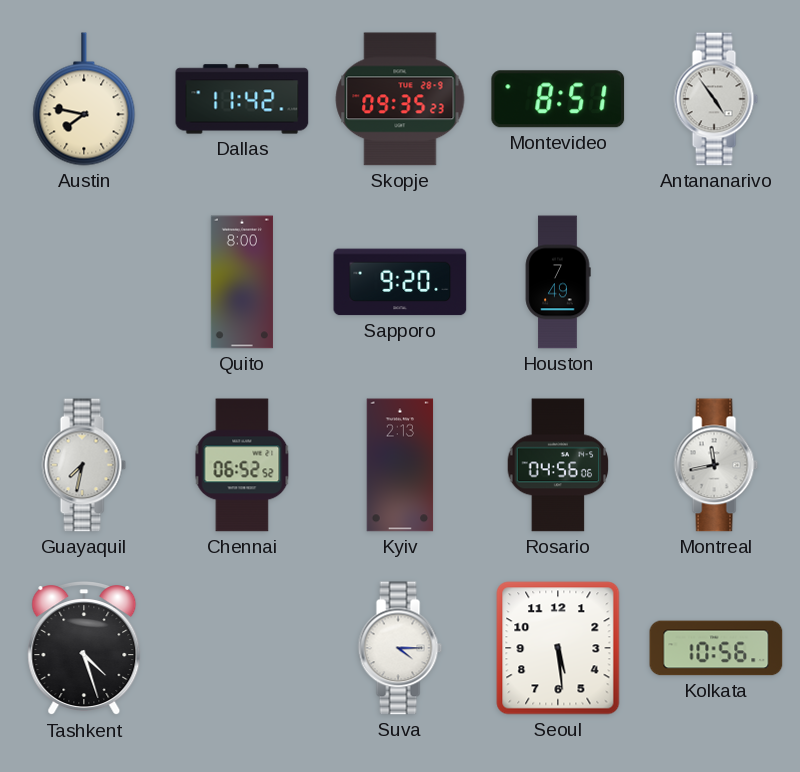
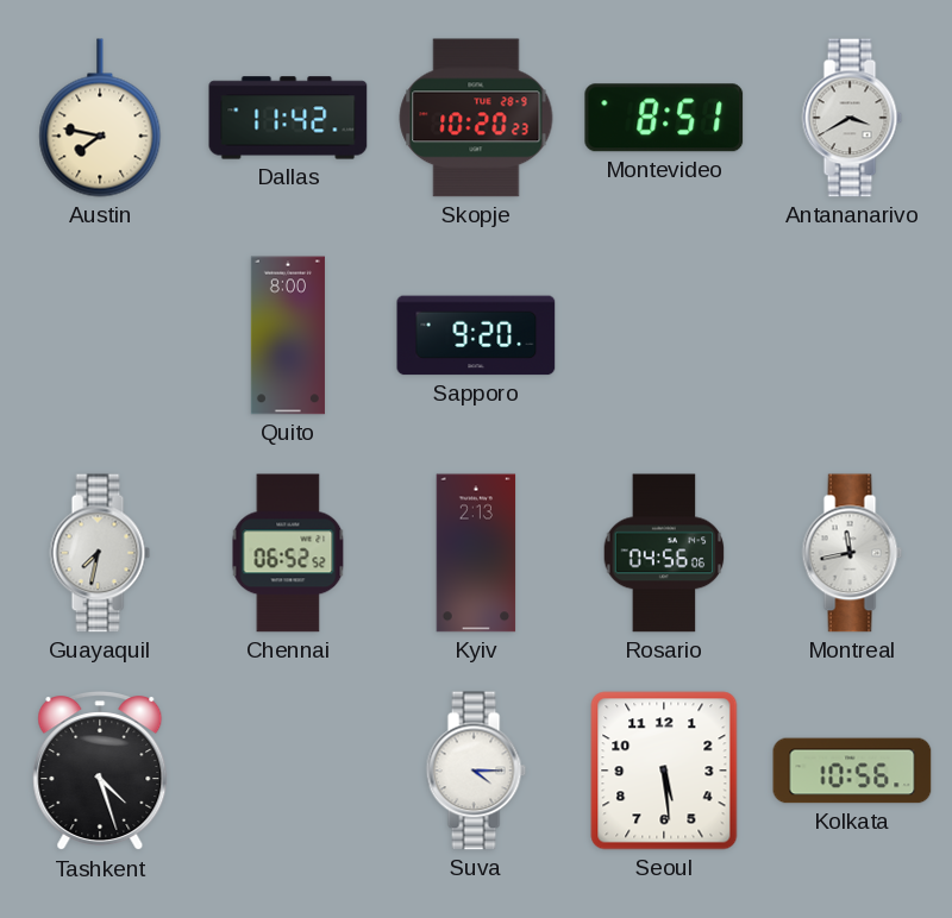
Skopje: 09:35 -> 10:20 (476, 118)
Antananarivo: 4:54 -> 3:40 (852, 118)
Houston: 7:49 -> none (558, 282)
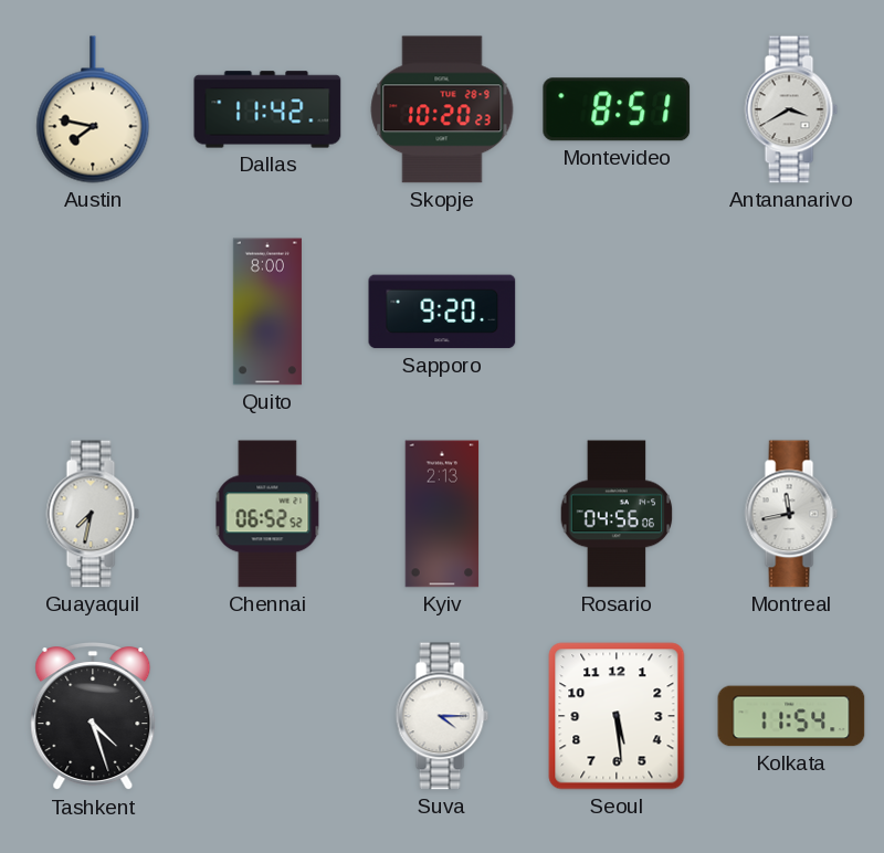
Kolkata: 10:56 -> 11:54 (791, 716)
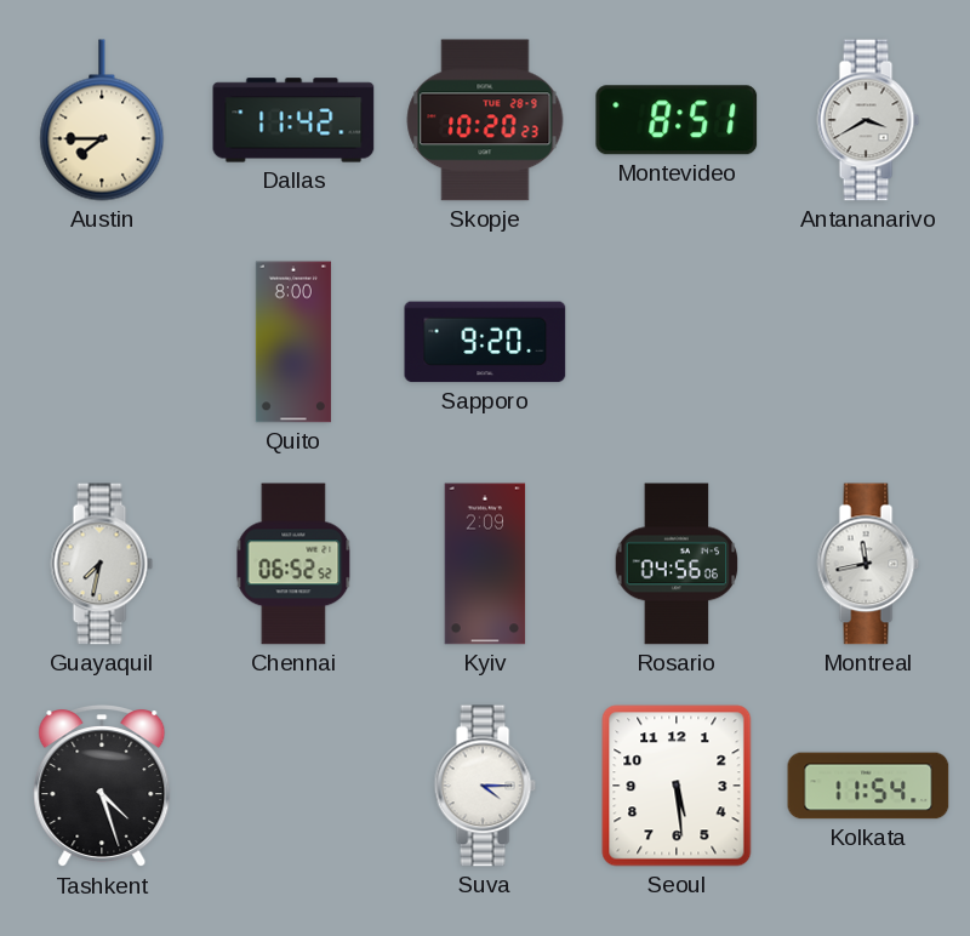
Austin: 7:47 -> 7:45 (102, 120)
Kyiv: 2:13 -> 2:09 (485, 564)
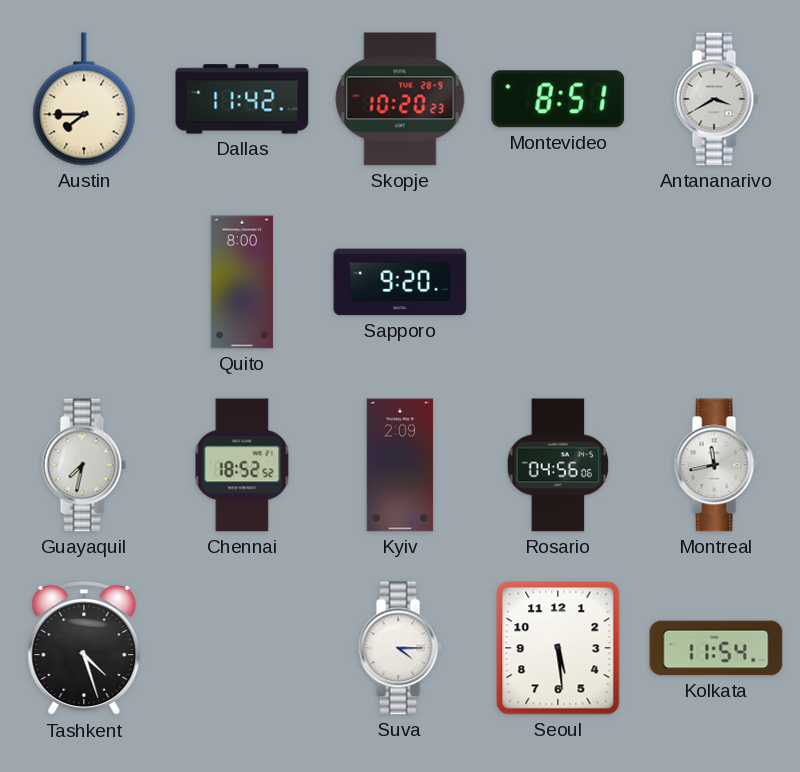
Chennai: 06:52 -> 18:52 (242, 465)
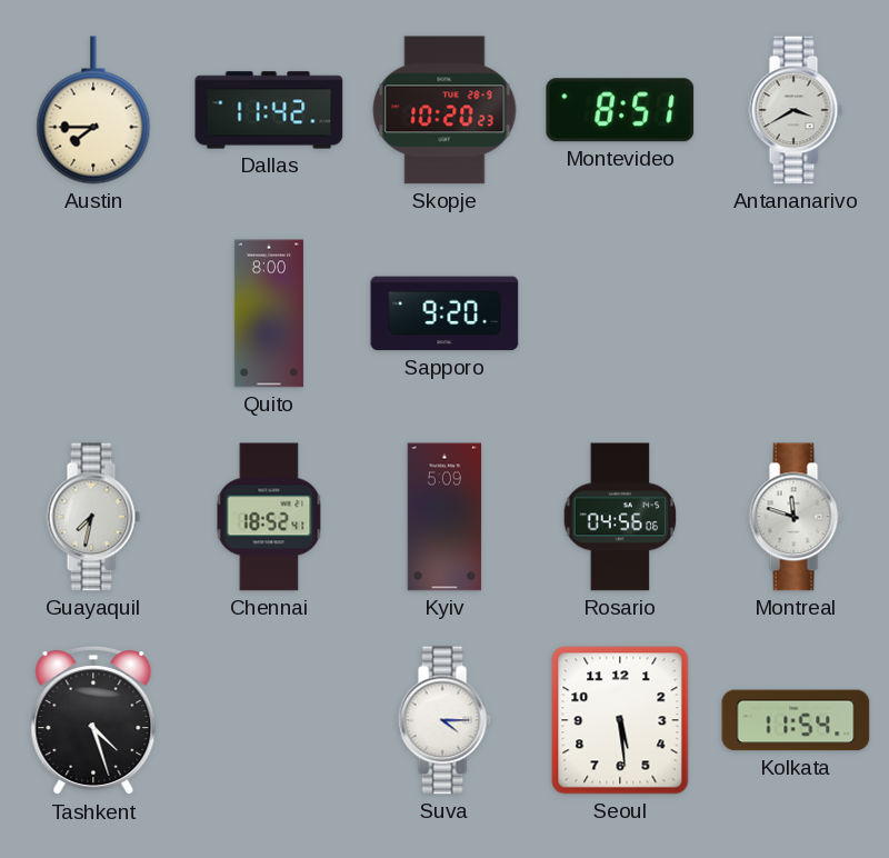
Chennai: 18:52:52 -> 18:52:41 (269, 517)
Kyiv: 2:09 -> 5:09 (444, 517)
Montreal: 11:43 -> 11:48 (796, 517)
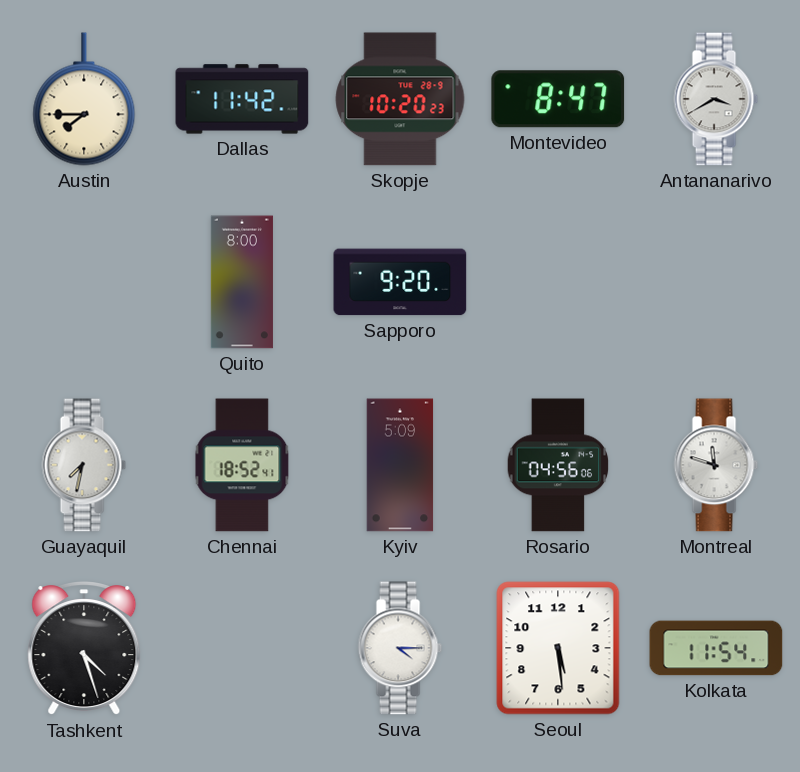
Montevideo: 8:51 -> 8:47 (558, 99)
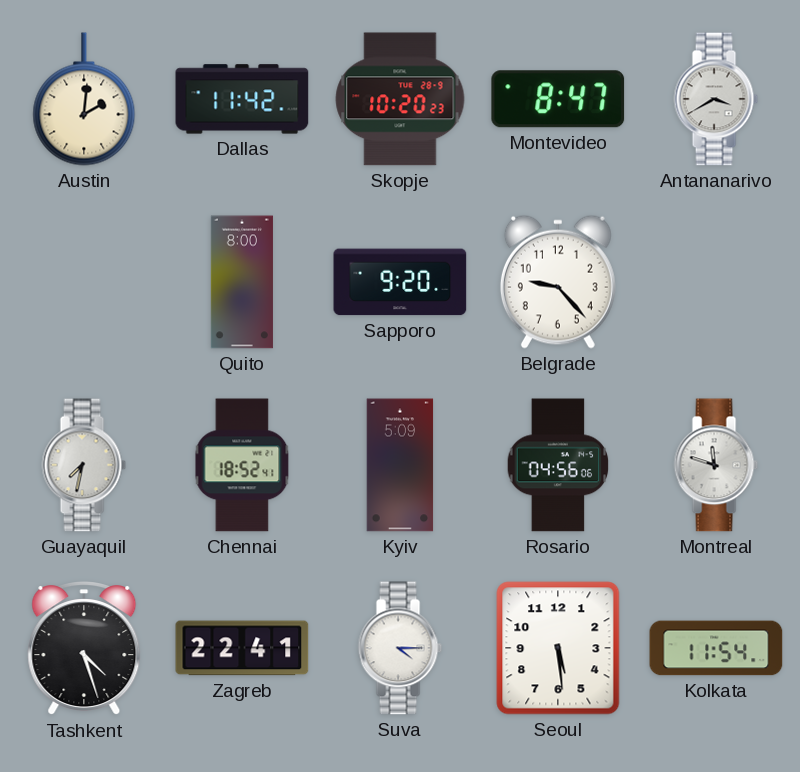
Austin: 7:45 -> 2:01 (84, 99)
Belgrade: none -> 9:23 (558, 282)
Zagreb: none -> 22:41 (242, 648)
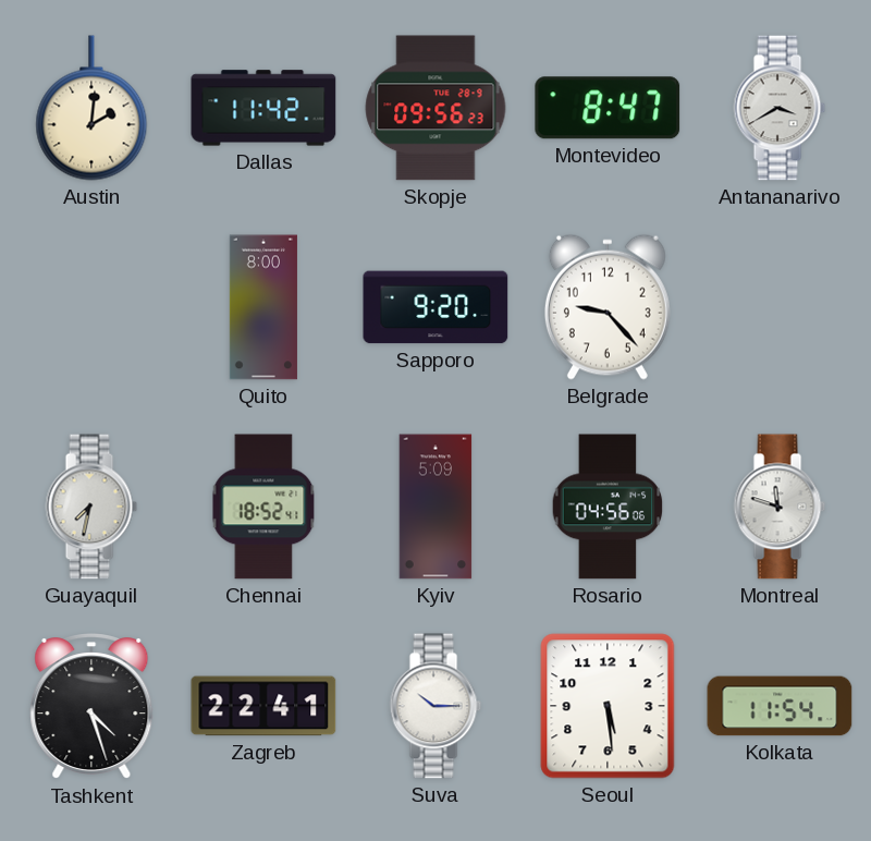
Skopje: 10:20 -> 09:56 (436, 108)
Suva: 4:15 -> 10:15 (436, 706)
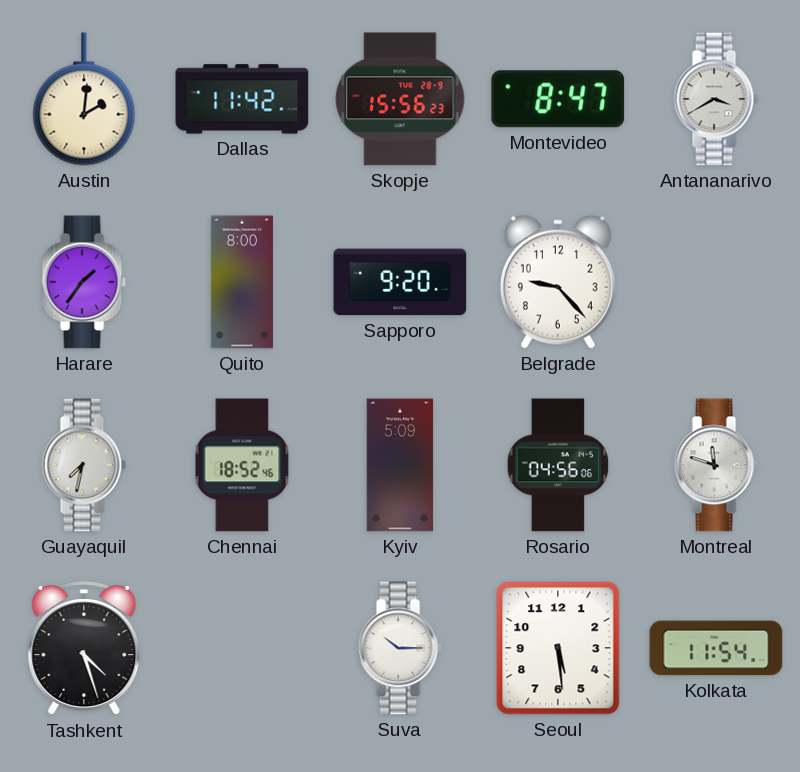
Skopje: 09:56 -> 15:56 (400, 99)
Harare: none -> 1:36 (84, 282)
Chennai: 18:52:41 -> 18:52:46 (242, 465)
Zagreb: 22:41 -> none (263, 706)
